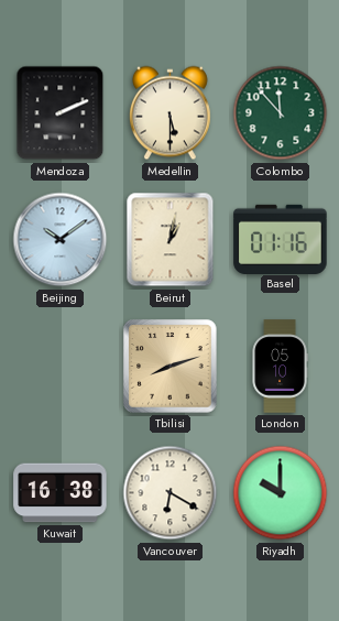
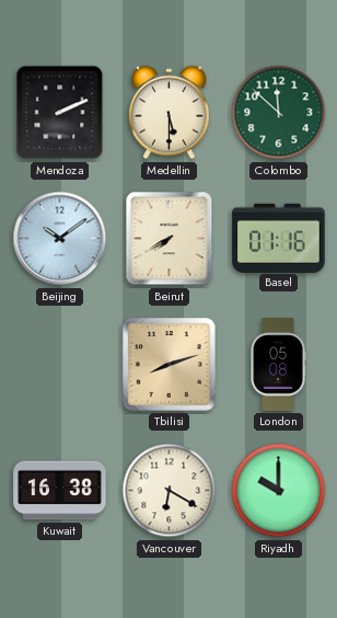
Colombo: 11:53 -> 11:52 (279, 113)
Beirut: 1:02 -> 7:40 (170, 239)
London: 05:10 -> 05:08 (278, 365)
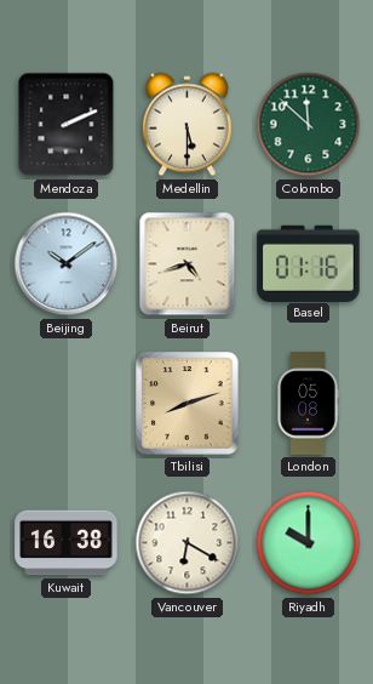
Beirut: 7:40 -> 4:42 (188, 264)
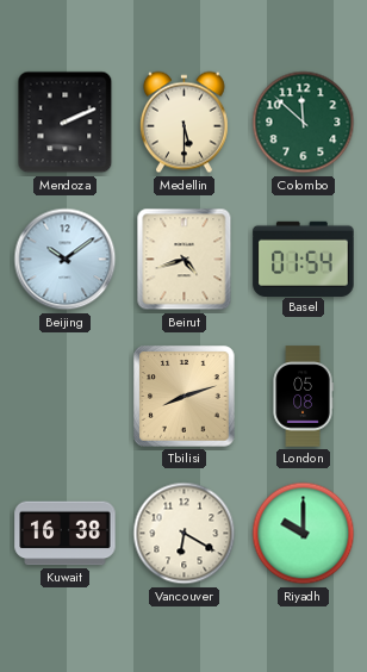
Basel: 01:16 -> 01:54 (304, 259)
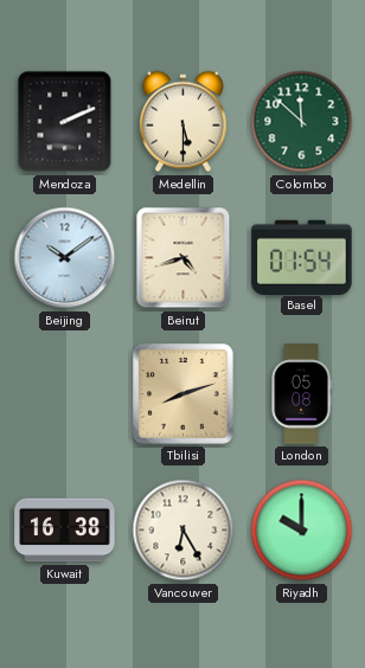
Vancouver: 6:20 -> 6:25 (184, 531)
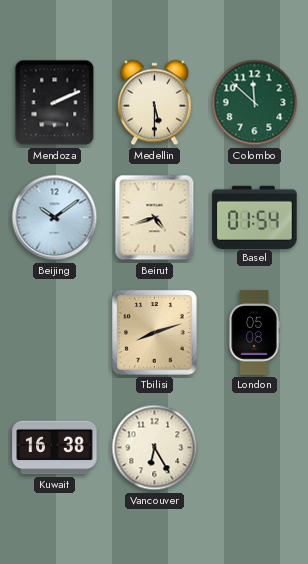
Riyadh: 10:00 -> none (302, 531)
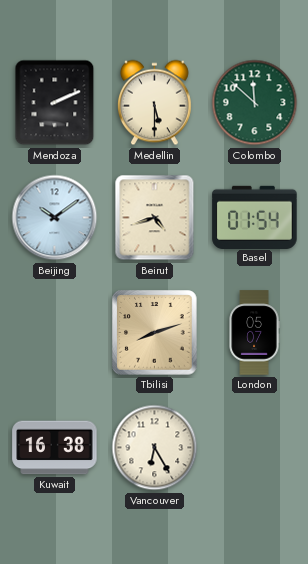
London: 05:08 -> 05:07 (254, 333)
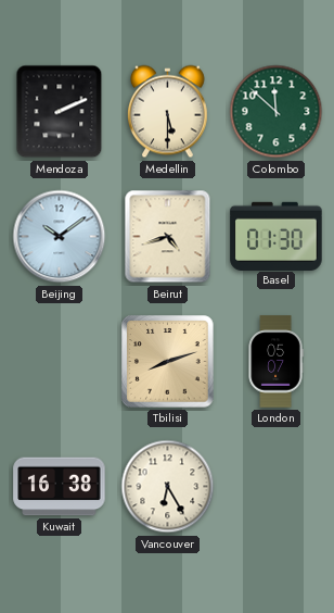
Basel: 01:54 -> 01:30 (277, 236)
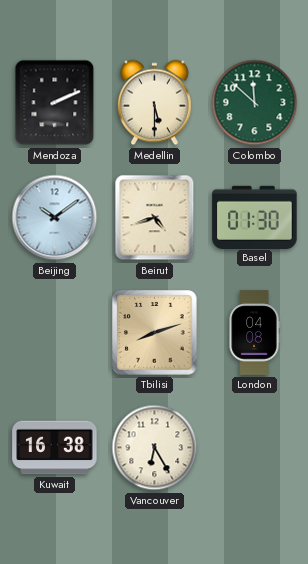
London: 05:07 -> 04:08 (254, 333)
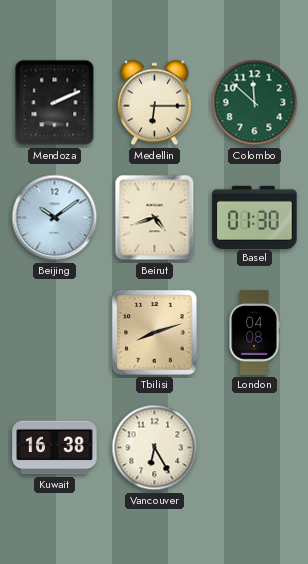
Medellin: 5:30 -> 6:15 (154, 103)
